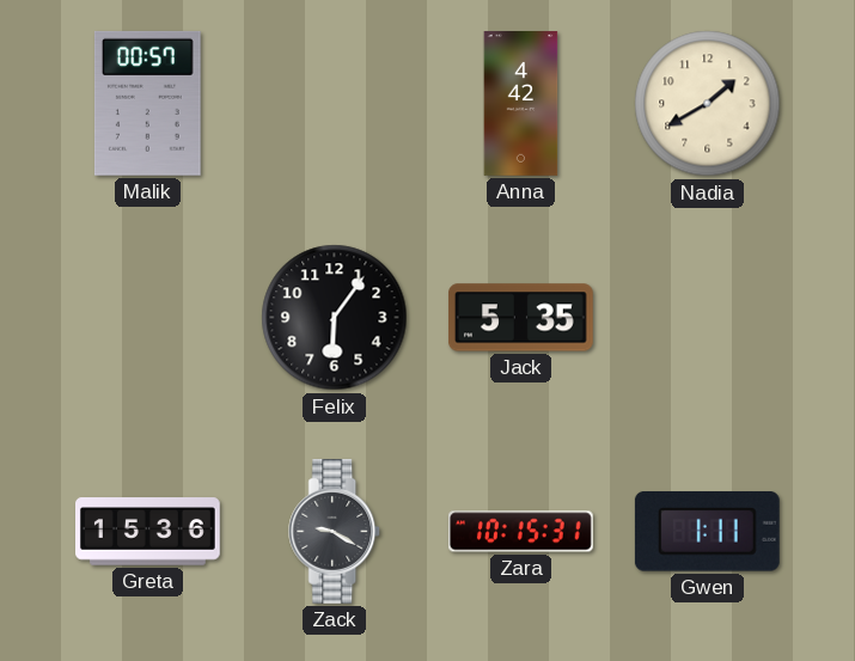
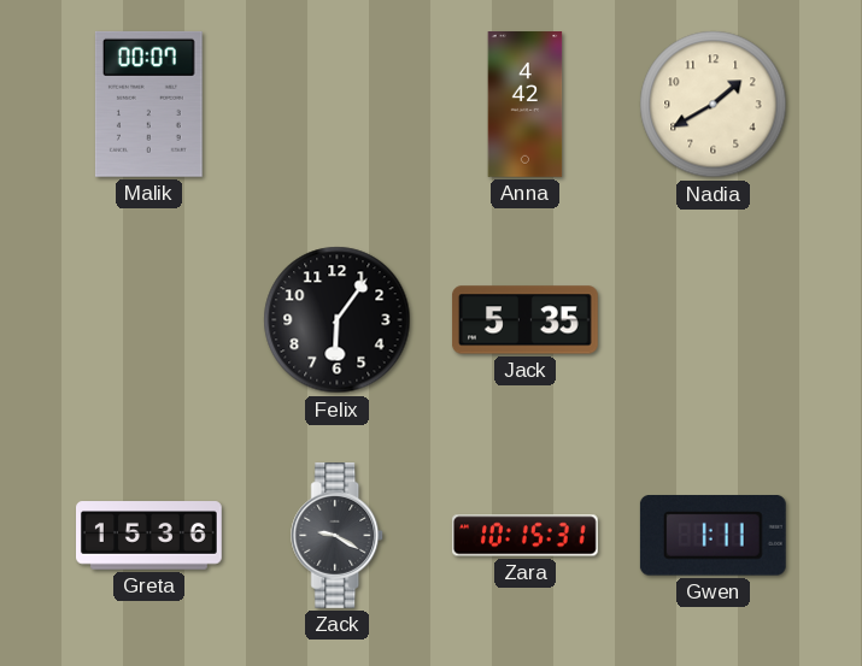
Malik: 00:57 -> 00:07 (148, 104)
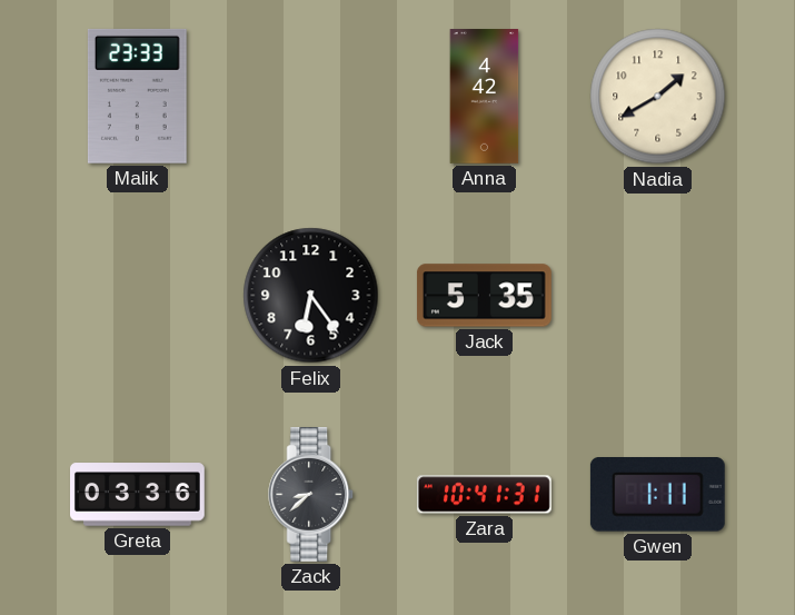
Malik: 00:07 -> 23:33 (137, 96)
Felix: 6:06 -> 6:24 (311, 296)
Greta: 15:36 -> 03:36 (138, 495)
Zack: 9:20 -> 8:38 (311, 495)
Zara: 10:15 -> 10:41 (484, 495)
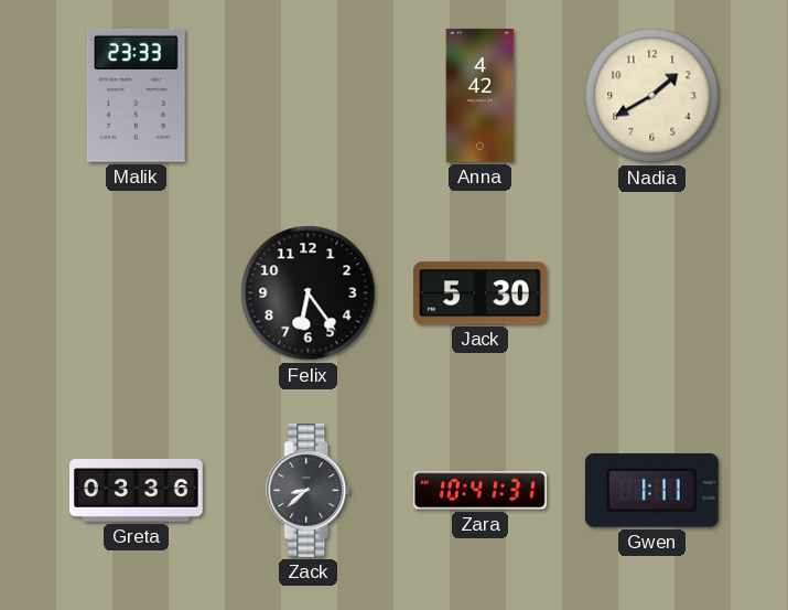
Jack: 5:35 -> 5:30 (481, 293)
